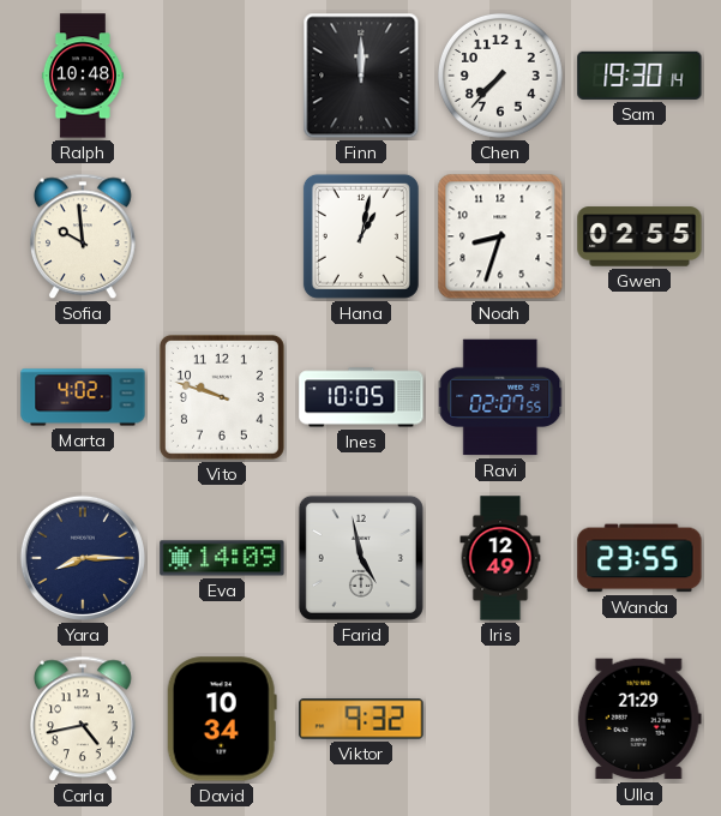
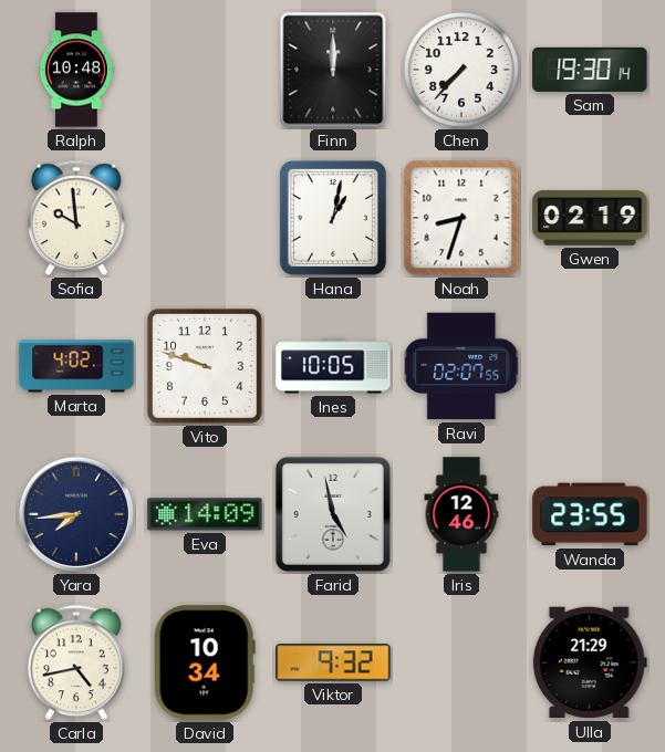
Gwen: 02:55 -> 02:19 (590, 218)
Yara: 8:15 -> 7:44 (76, 514)
Iris: 12:49 -> 12:46 (461, 514)
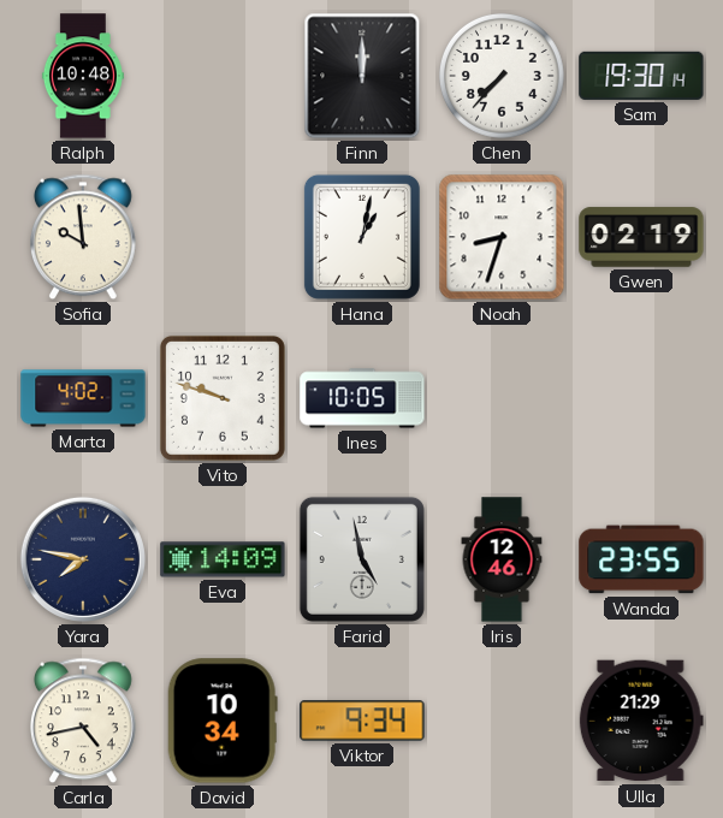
Ravi: 02:07 -> none (461, 366)
Yara: 7:44 -> 7:47 (83, 559)
Viktor: 9:32 -> 9:34 (362, 721)
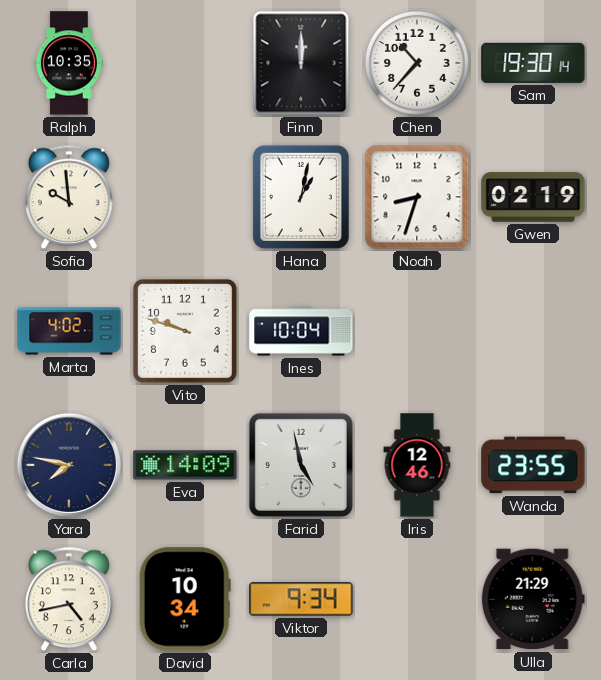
Ralph: 10:48 -> 10:35 (69, 63)
Chen: 7:37 -> 10:37 (417, 63)
Ines: 10:05 -> 10:04 (301, 331)
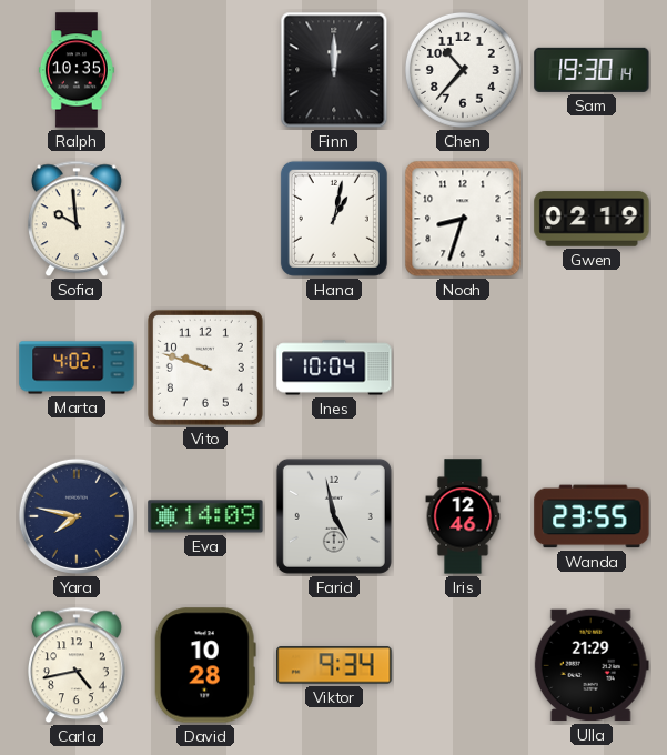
David: 10:34 -> 10:28 (205, 665)
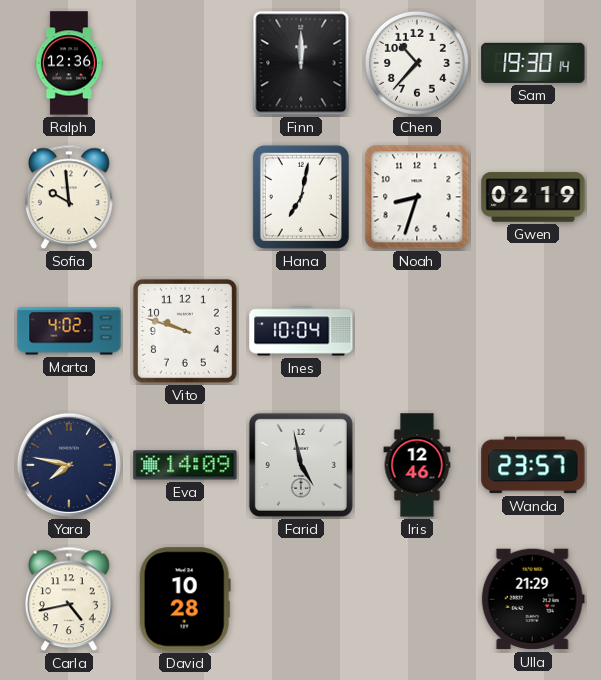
Ralph: 10:35 -> 12:36 (69, 63)
Hana: 1:02 -> 7:02 (301, 197)
Wanda: 23:55 -> 23:57 (533, 465)
Viktor: 9:34 -> none (334, 665)
